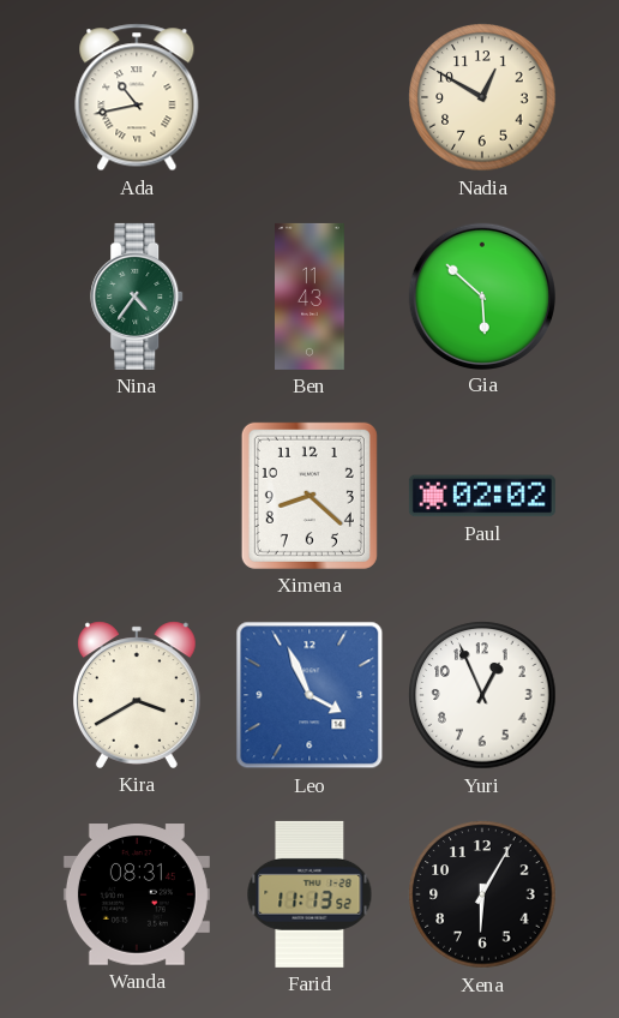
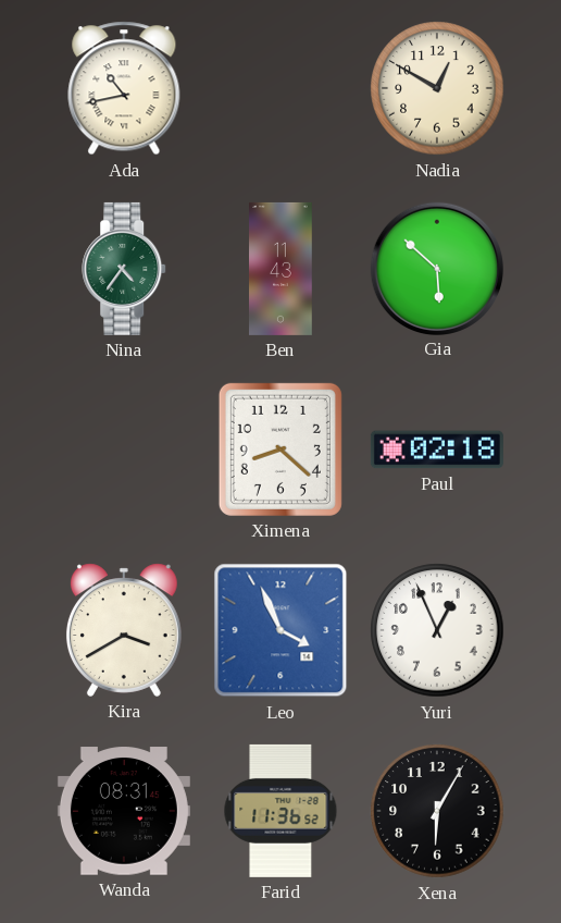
Paul: 02:02 -> 02:18 (437, 450)
Farid: 11:13 -> 11:36 (280, 811)
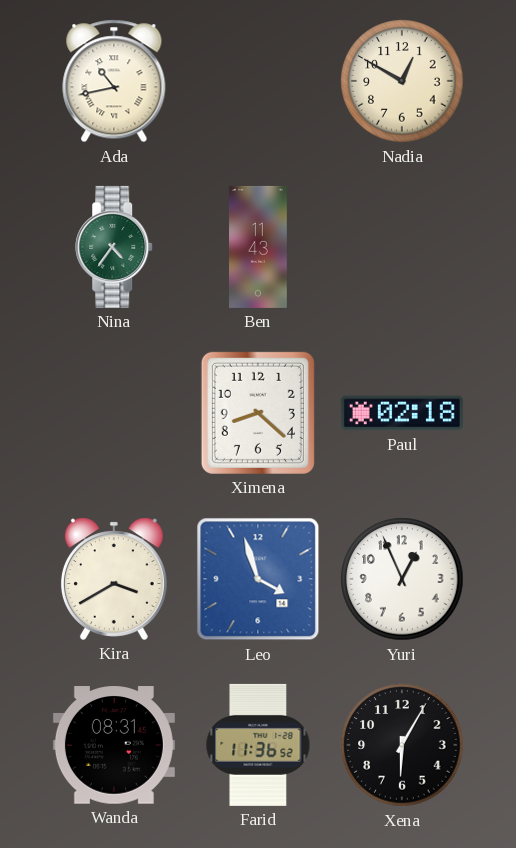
Gia: 5:52 -> none (436, 268)
Leo: 3:56 -> 3:57 (258, 579)
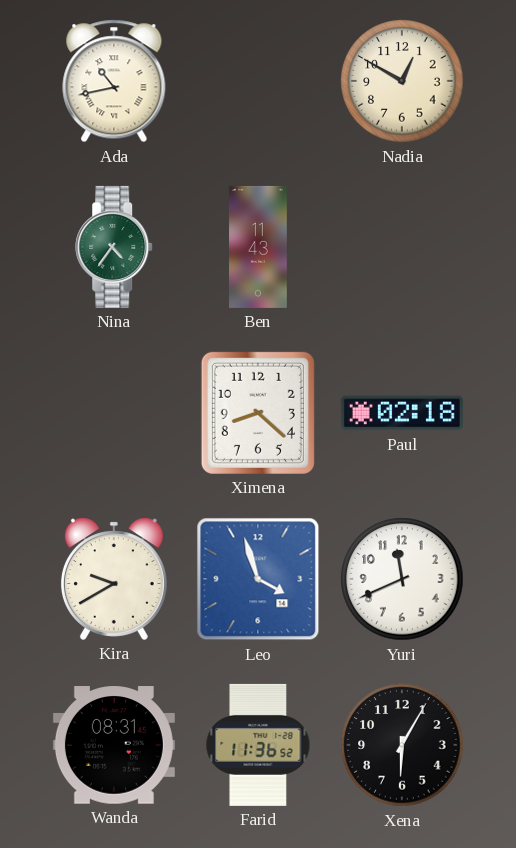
Kira: 3:40 -> 9:40 (114, 579)
Yuri: 12:56 -> 11:41 (402, 579)
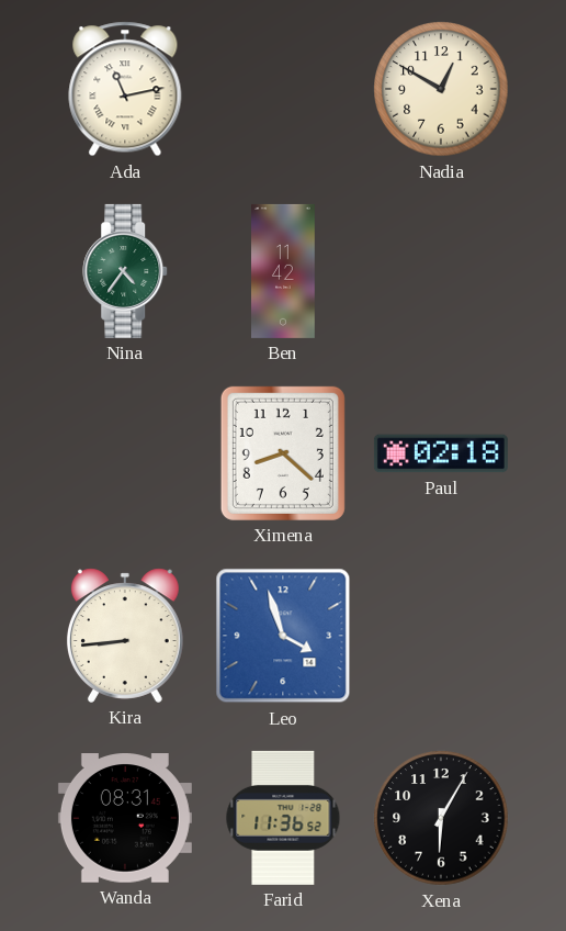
Ada: 10:43 -> 11:13 (125, 89)
Ben: 11:43 -> 11:42 (284, 271)
Kira: 9:40 -> 8:44 (125, 636)
Yuri: 11:41 -> none (402, 579)
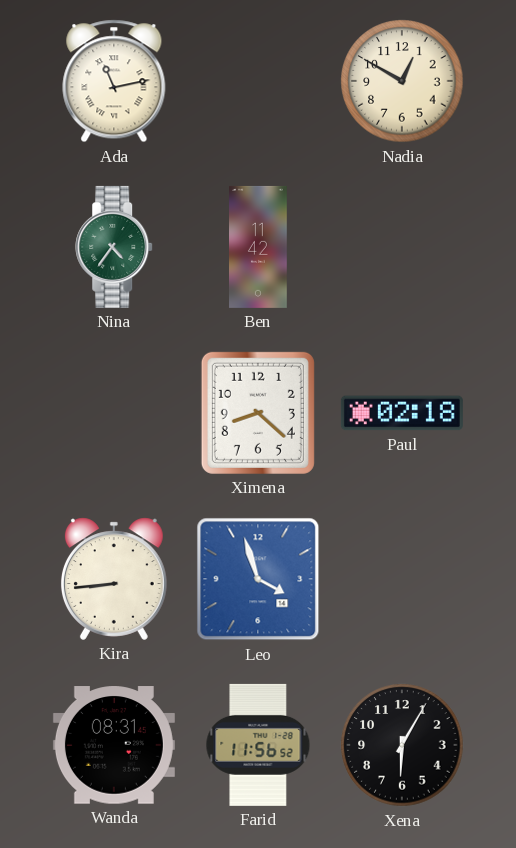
Farid: 11:36 -> 11:56 (258, 745)
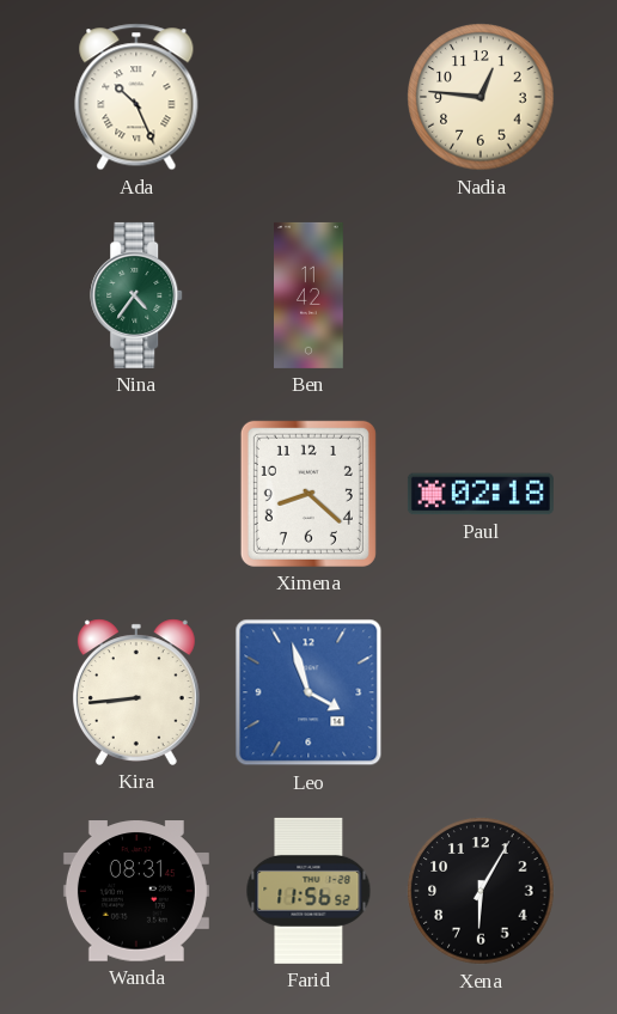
Ada: 11:13 -> 10:26 (136, 97)
Nadia: 12:50 -> 12:46 (481, 97)
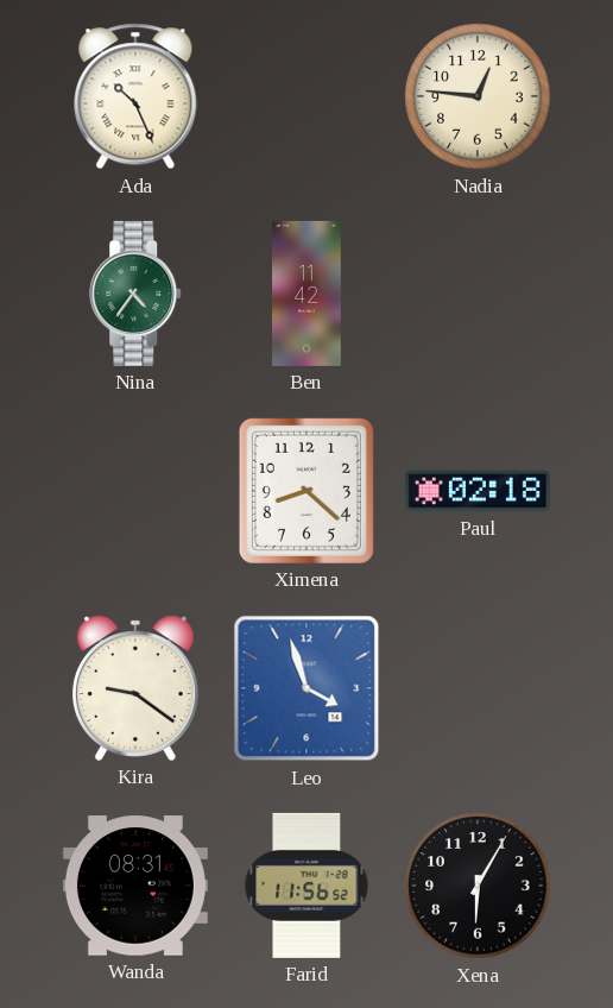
Kira: 8:44 -> 9:21 (135, 688)
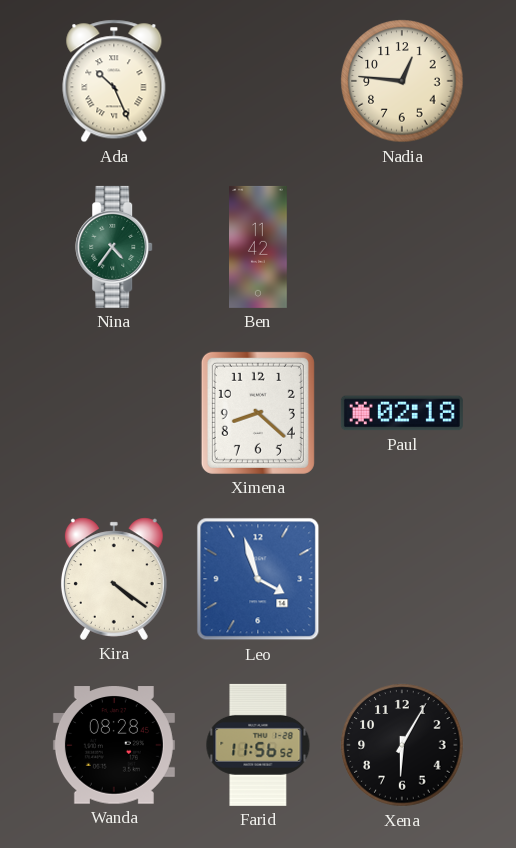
Kira: 9:21 -> 4:21 (114, 579)
Wanda: 08:31 -> 08:28 (114, 745)
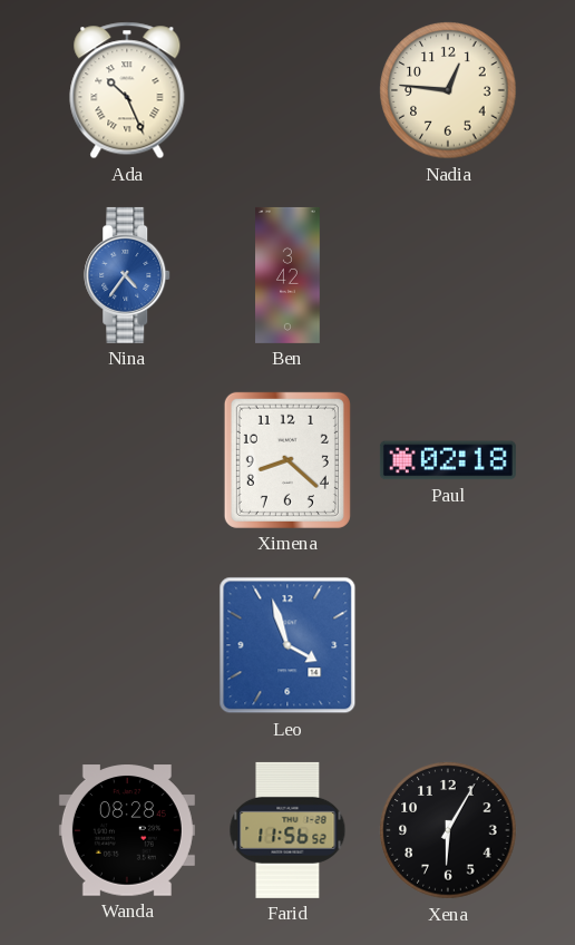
Nina dial: green -> blue (128, 275)
Ben: 11:42 -> 3:42 (289, 275)
Kira: 4:21 -> none (114, 579)
